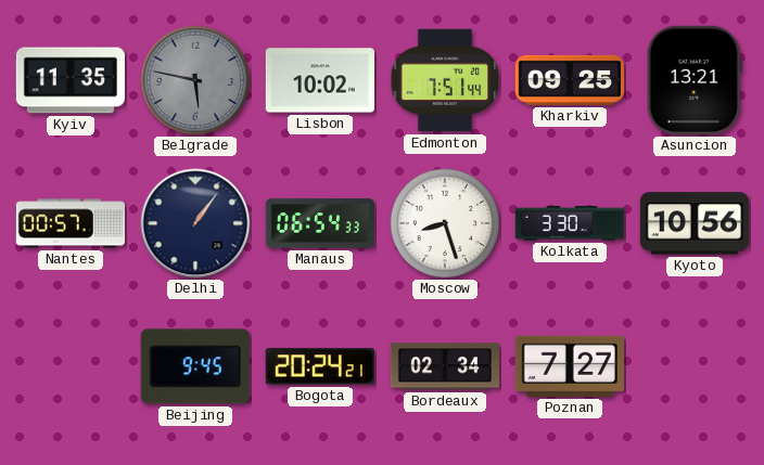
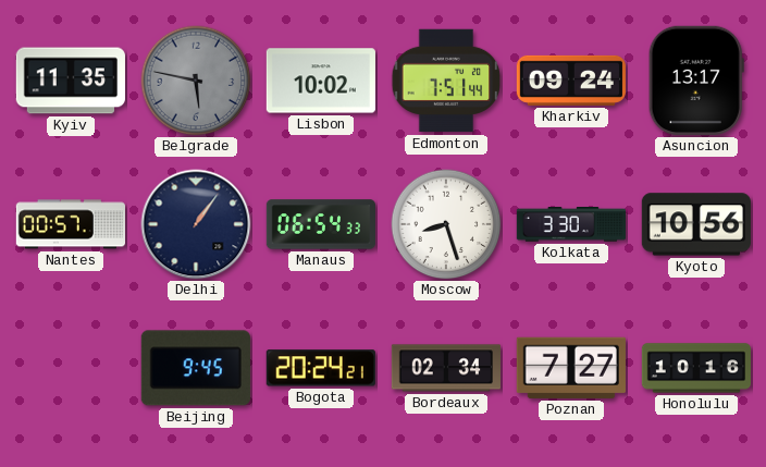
Kharkiv: 09:25 -> 09:24 (570, 81)
Asuncion: 13:21 -> 13:17 (696, 81)
Honolulu: none -> 10:16 (695, 368)
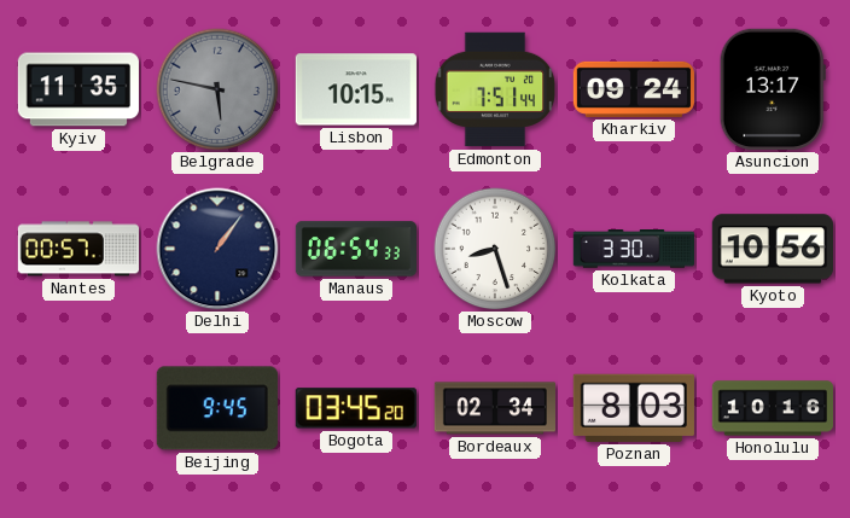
Lisbon: 10:02 -> 10:15 (355, 89)
Bogota: 20:24 -> 03:45 (356, 408)
Poznan: 7:27 -> 8:03 (634, 408)
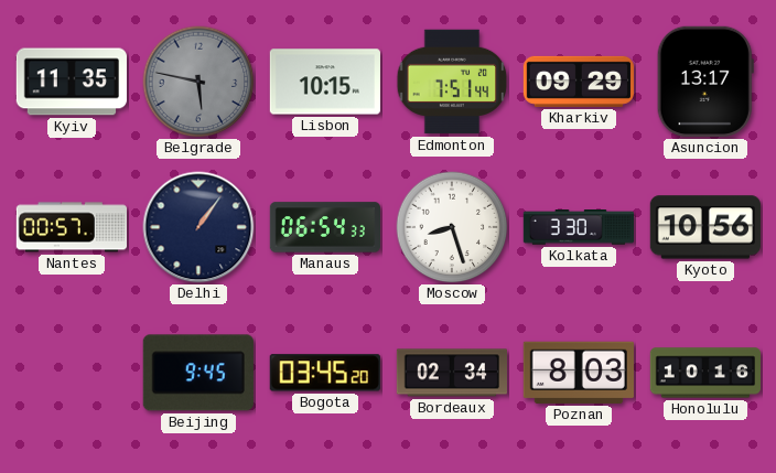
Kharkiv: 09:24 -> 09:29 (578, 82)
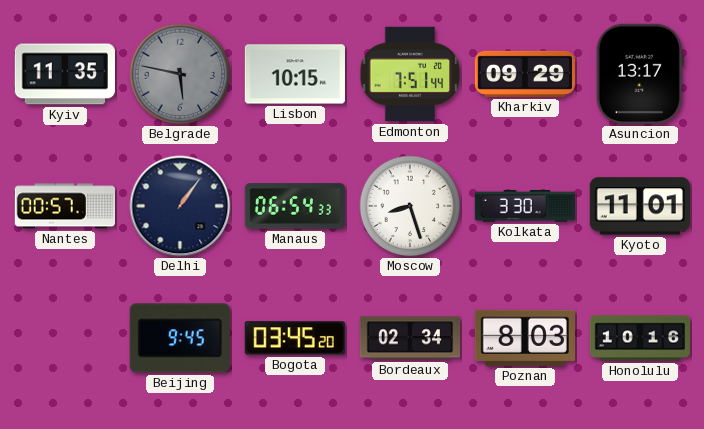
Kyoto: 10:56 -> 11:01 (640, 206)
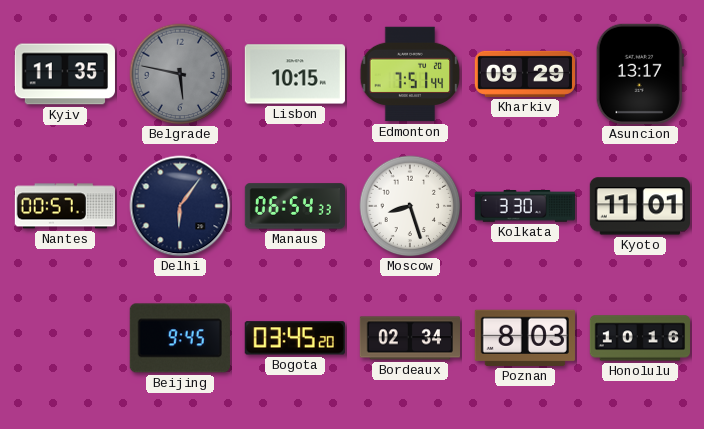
Delhi: 1:06 -> 6:06 (180, 206)
